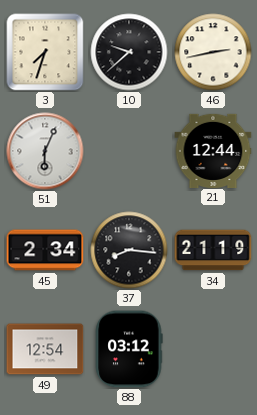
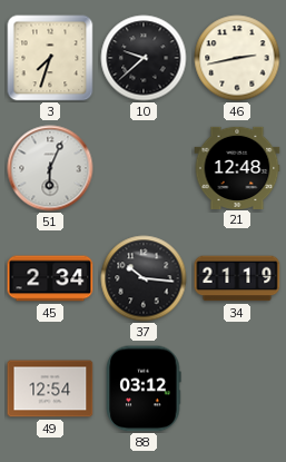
21: 12:44 -> 12:48 (237, 167)
37: 8:16 -> 10:16 (144, 278)
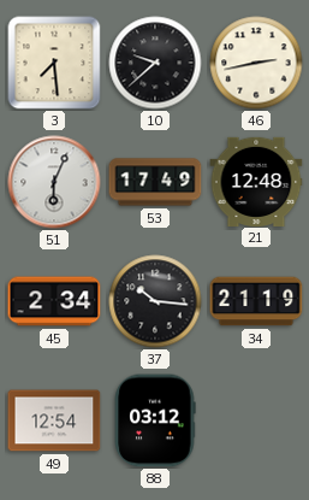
3: 7:33 -> 7:29 (54, 63)
53: none -> 17:49 (155, 182)
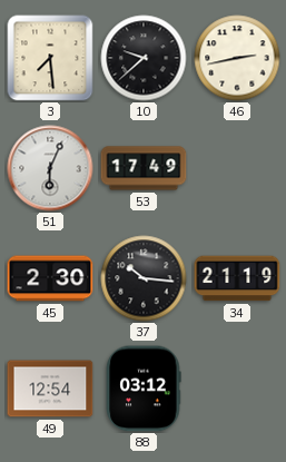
21: 12:48 -> none (256, 181)
45: 2:34 -> 2:30 (50, 278)
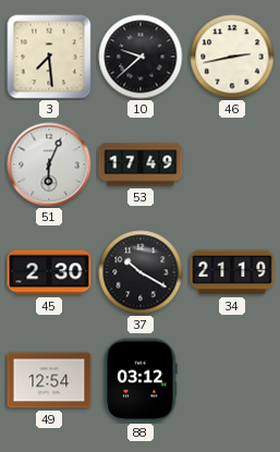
37: 10:16 -> 10:20 (141, 272)
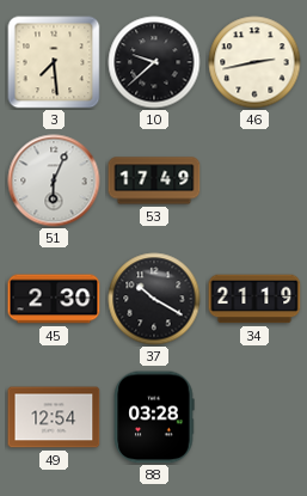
88: 03:12 -> 03:28 (154, 417)
